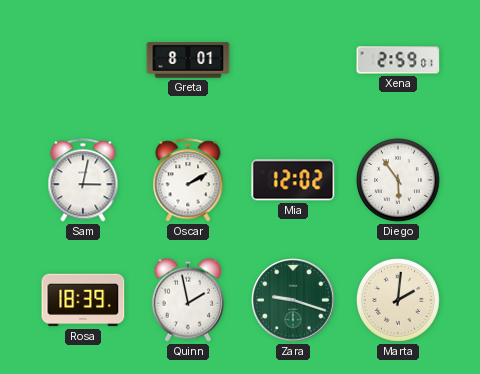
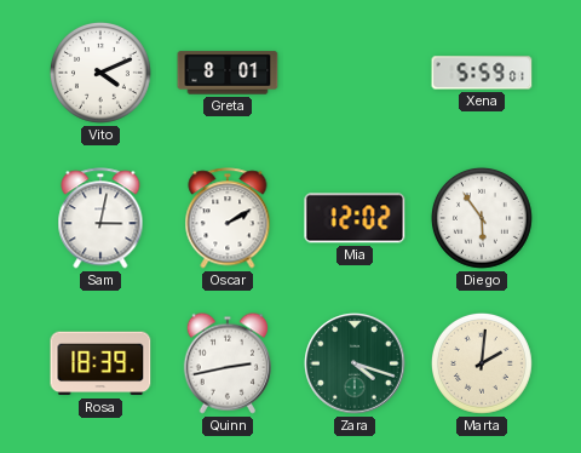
Vito: none -> 4:11 (100, 73)
Xena: 2:59 -> 5:59 (482, 73)
Quinn: 1:58 -> 2:43 (226, 363)
Zara: 9:18 -> 4:18 (355, 363)
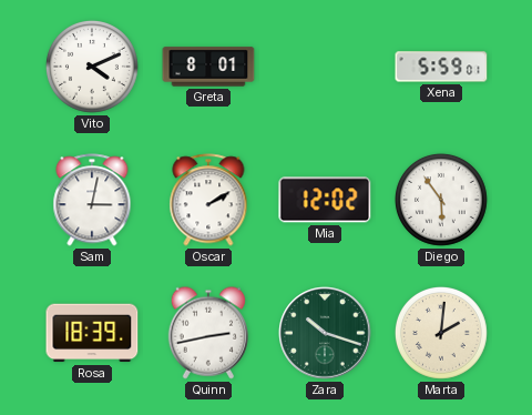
Zara: 4:18 -> 10:18 (325, 333)
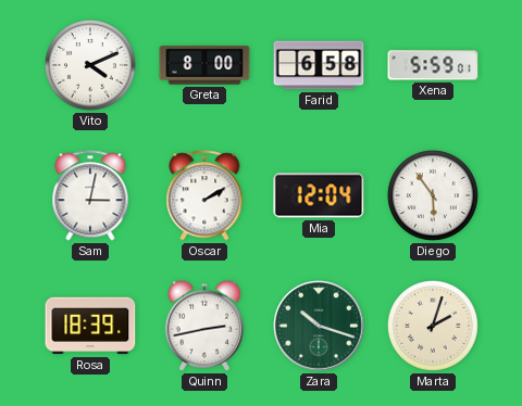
Greta: 8:01 -> 8:00 (204, 65)
Farid: none -> 6:58 (319, 65)
Mia: 12:02 -> 12:04 (319, 195)
Marta: 2:01 -> 2:03 (433, 326)
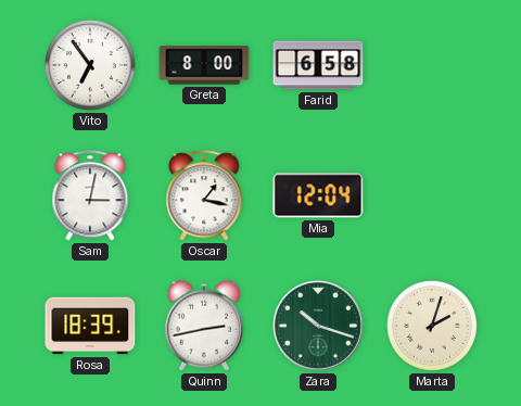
Vito: 4:11 -> 6:54 (90, 65)
Xena: 5:59 -> none (433, 65)
Oscar: 2:10 -> 1:17 (204, 195)
Diego: 5:54 -> none (433, 195)
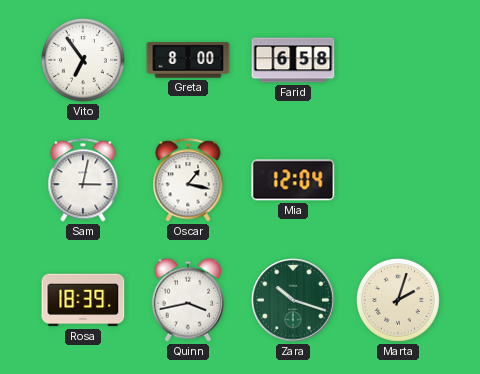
Quinn: 2:43 -> 3:43 (187, 300)
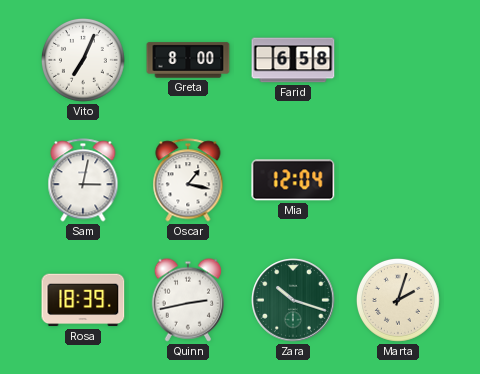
Vito: 6:54 -> 7:04 (83, 60)
Quinn: 3:43 -> 2:43 (187, 300)
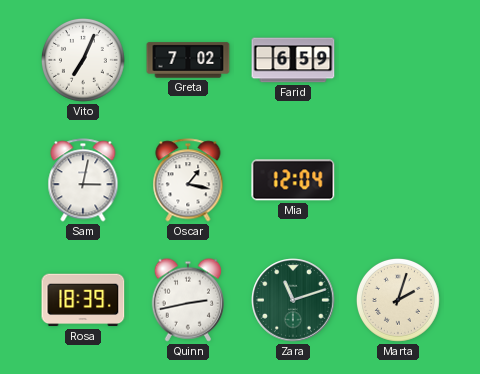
Greta: 8:00 -> 7:02 (188, 60)
Farid: 6:58 -> 6:59 (293, 60)
Zara: 10:18 -> 11:12 (293, 300)
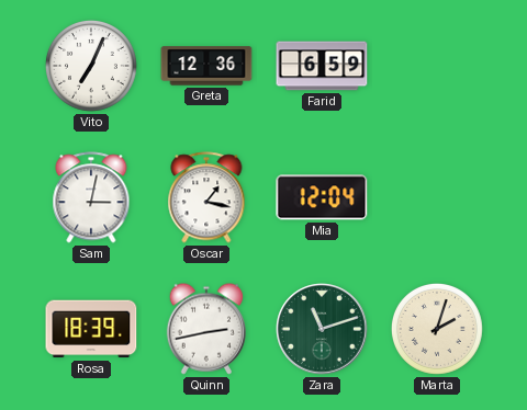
Greta: 7:02 -> 12:36 (206, 66)
